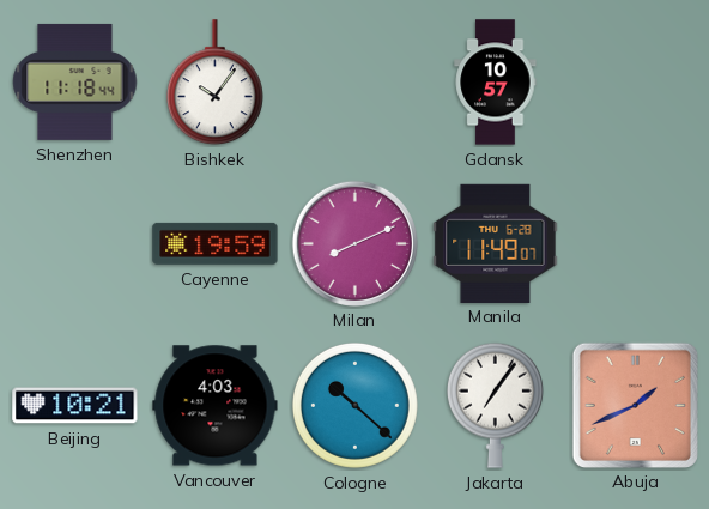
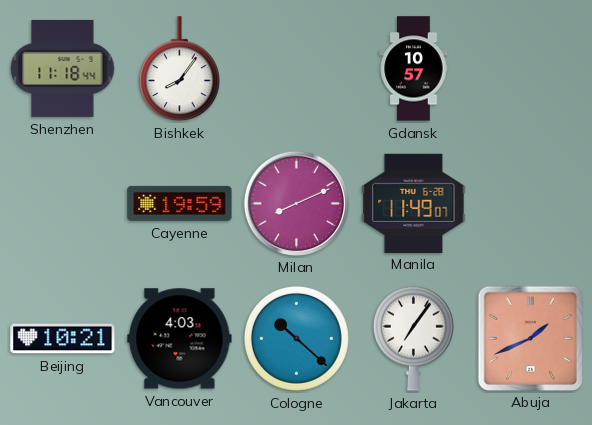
Bishkek: 10:06 -> 8:06 (179, 69)
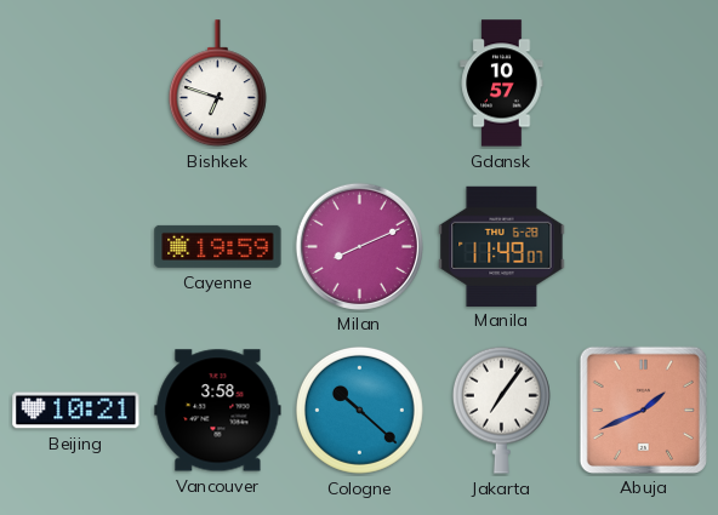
Shenzhen: 11:18 -> none (63, 68)
Bishkek: 8:06 -> 6:48 (217, 84)
Vancouver: 4:03 -> 3:58 (218, 411)
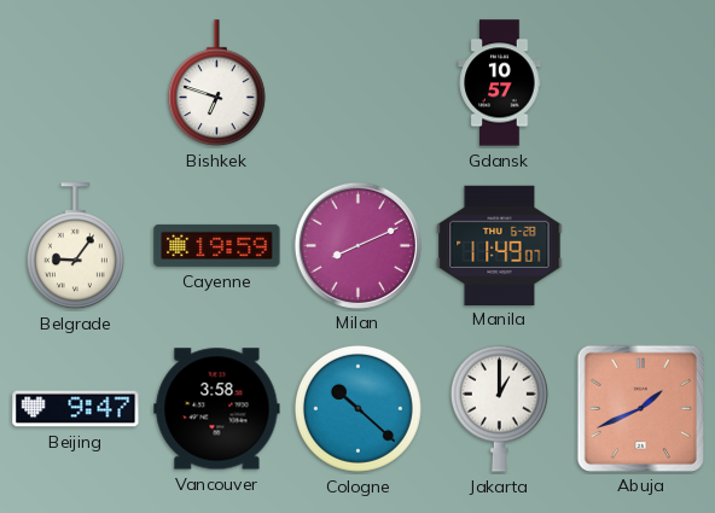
Belgrade: none -> 9:06 (75, 246)
Beijing: 10:21 -> 9:47 (76, 409)
Jakarta: 7:06 -> 1:00 (499, 408)
